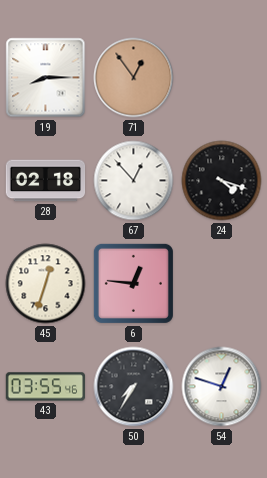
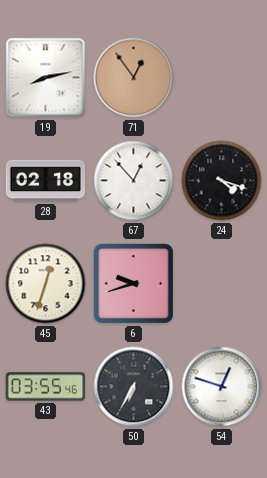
19: 8:15 -> 8:13 (46, 78)
6: 12:46 -> 9:42 (133, 283)
50: 7:35 -> 6:35 (134, 387)
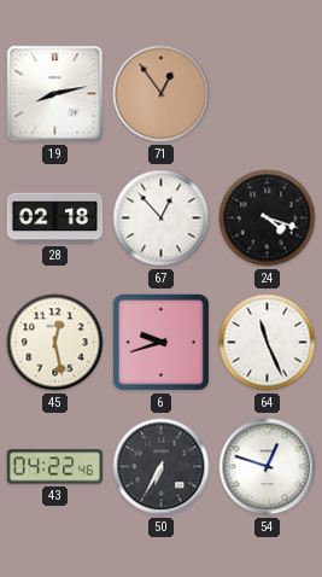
45: 12:33 -> 12:28 (55, 343)
64: none -> 11:26 (268, 343)
43: 03:55 -> 04:22 (55, 467)
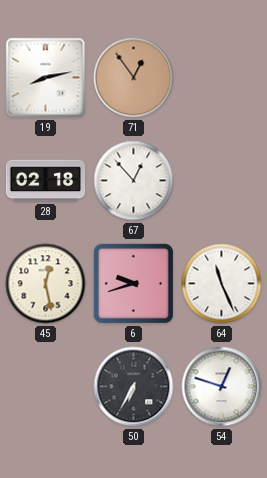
24: 4:18 -> none (268, 218)
43: 04:22 -> none (55, 467)
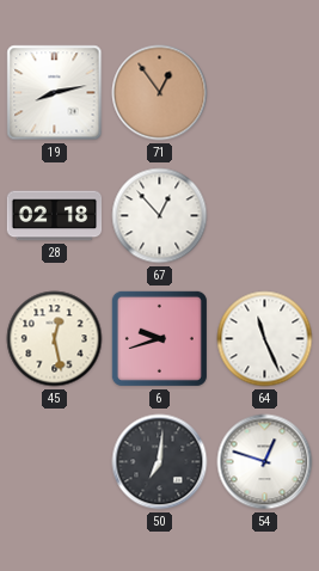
50: 6:35 -> 7:01 (160, 462)
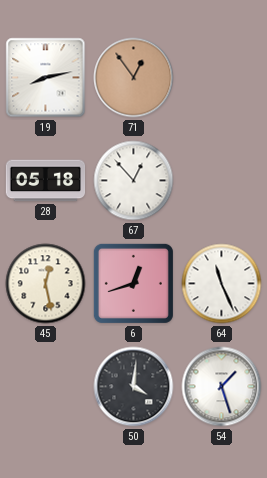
28: 02:18 -> 05:18 (46, 181)
6: 9:42 -> 12:42 (133, 283)
50: 7:01 -> 4:01 (134, 387)
54: 12:48 -> 1:27 (222, 387)
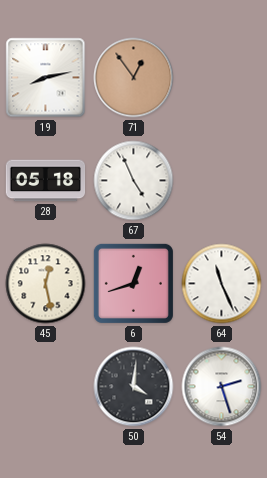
67: 12:53 -> 4:56 (134, 181)
54: 1:27 -> 2:27 (222, 387)
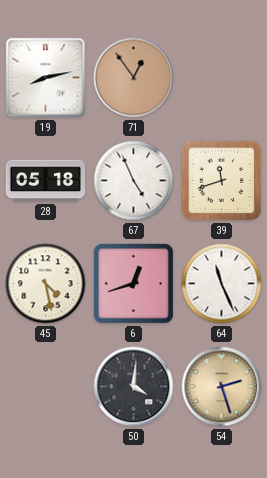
39: none -> 11:42 (222, 181)
45: 12:28 -> 4:28 (46, 284)
54 dial: white -> champagne (222, 387)
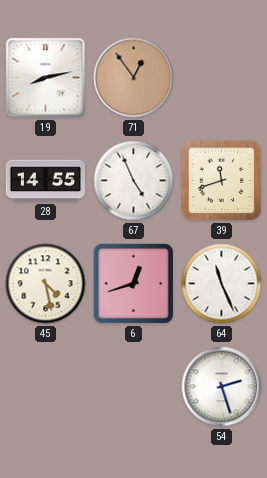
28: 05:18 -> 14:55 (46, 181)
50: 4:01 -> none (134, 387)
54 dial: champagne -> white (222, 387)
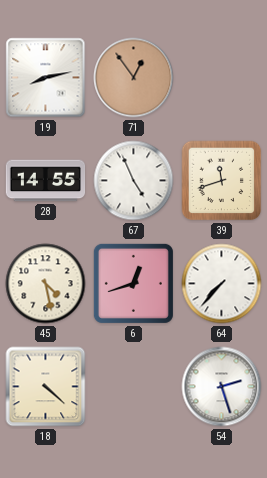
64: 11:26 -> 7:37 (222, 284)
18: none -> 4:22 (46, 387)
